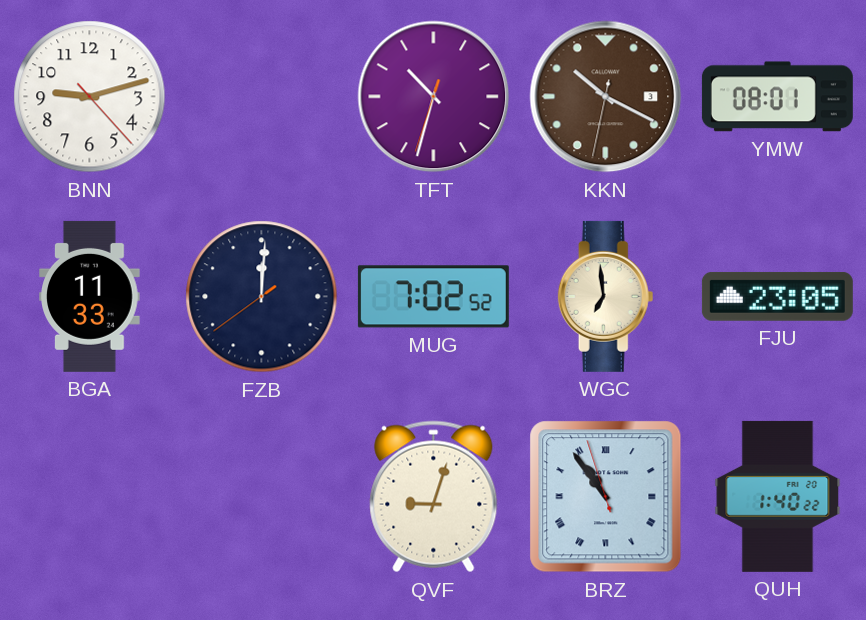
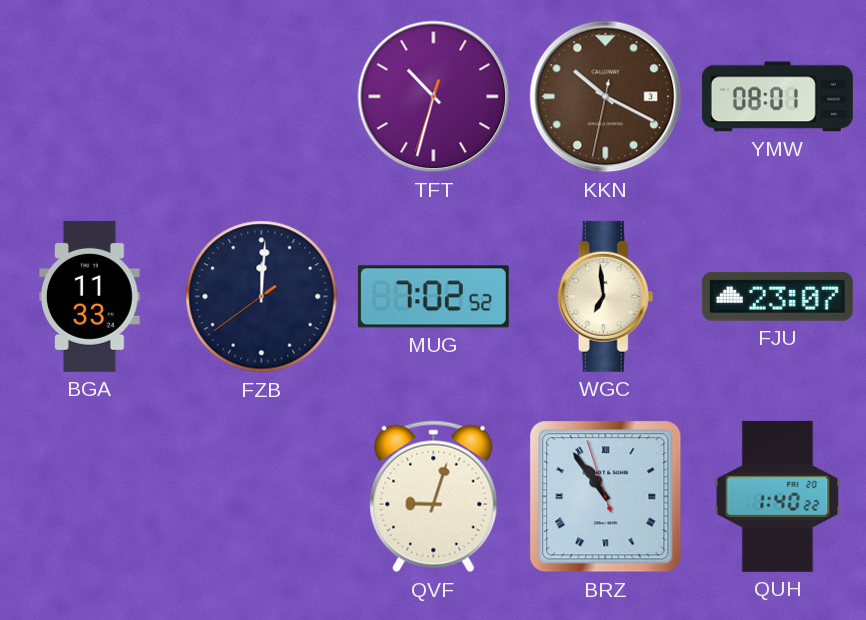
BNN: 9:12 -> none (90, 97)
FJU: 23:05 -> 23:07 (777, 296)
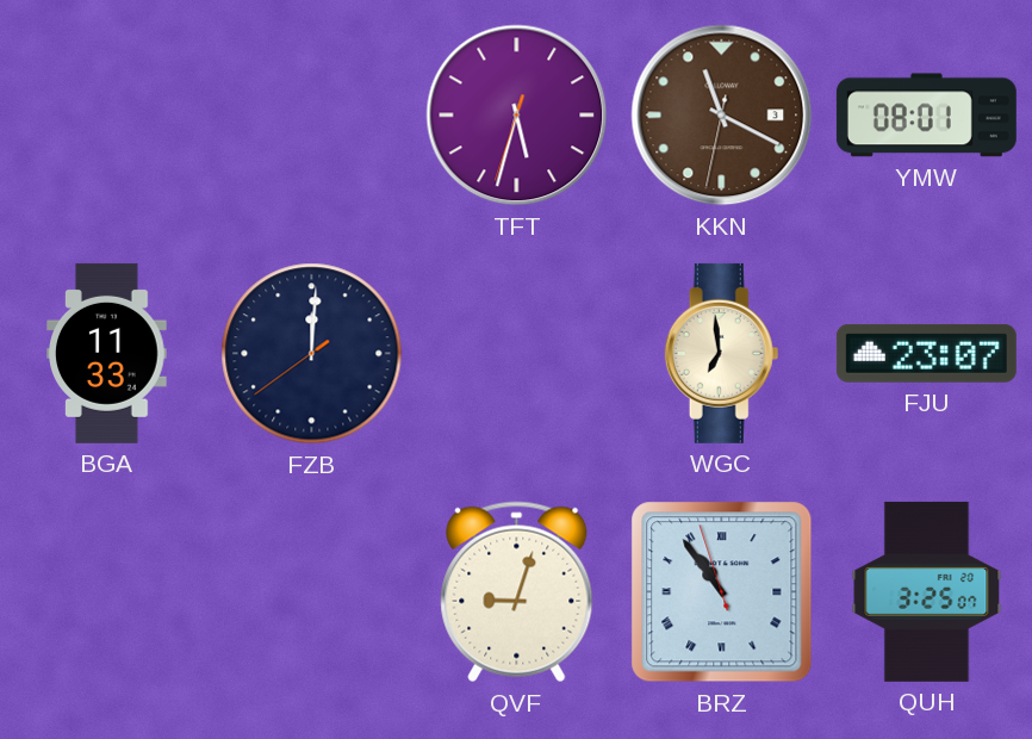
TFT: 10:32 -> 5:32 (517, 116)
KKN: 10:19 -> 11:19 (722, 116)
MUG: 7:02 -> none (433, 297)
QUH: 1:40 -> 3:25 (927, 591)
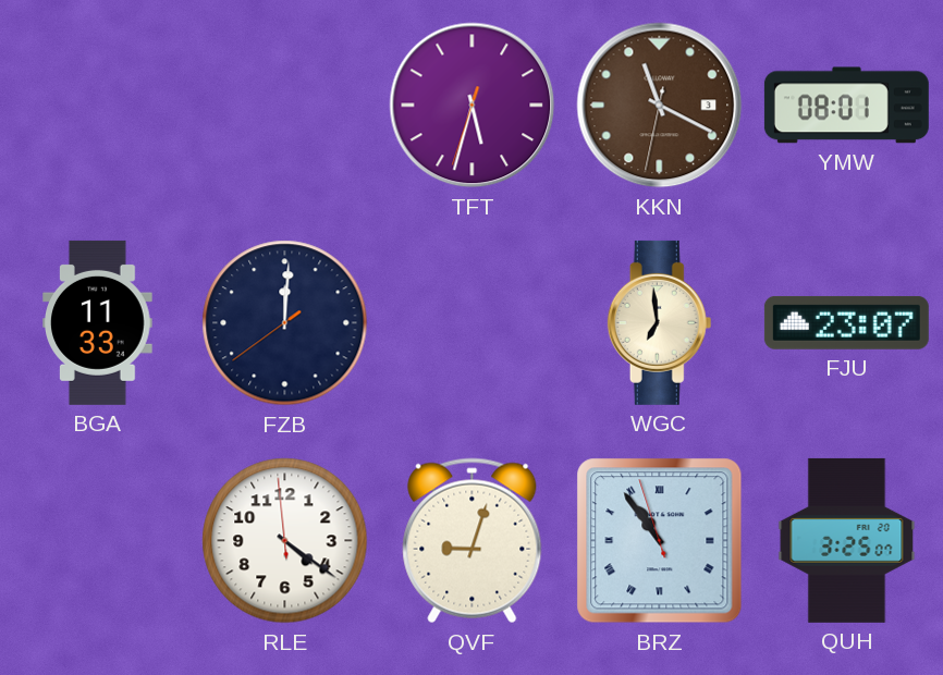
RLE: none -> 4:20 (285, 541)
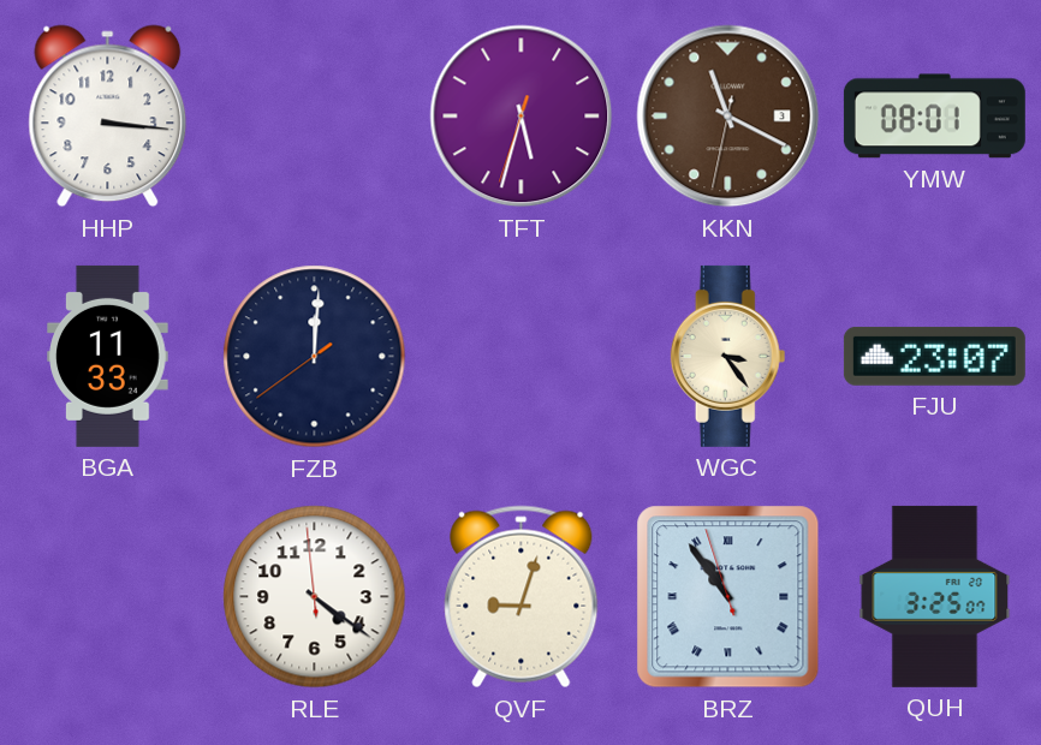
HHP: none -> 3:16 (108, 117)
WGC: 6:59 -> 3:24 (728, 356)
